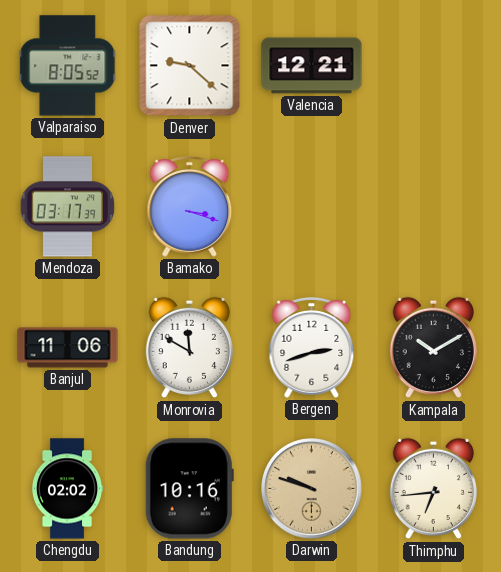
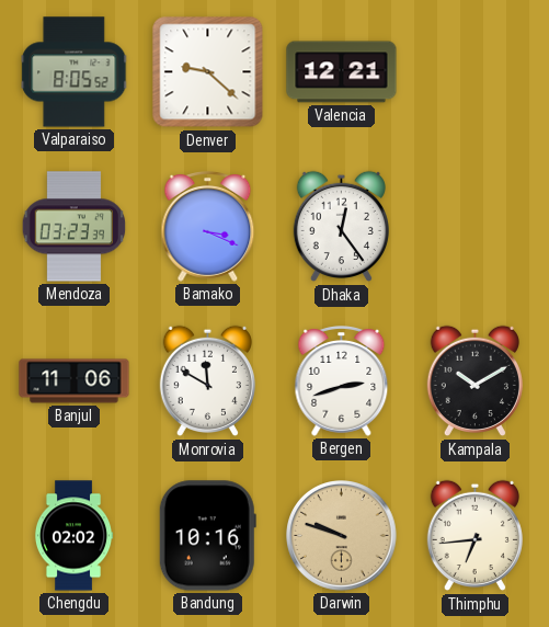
Mendoza: 03:17 -> 03:23 (75, 227)
Bamako: 3:18 -> 3:19 (208, 227)
Dhaka: none -> 12:24 (341, 227)
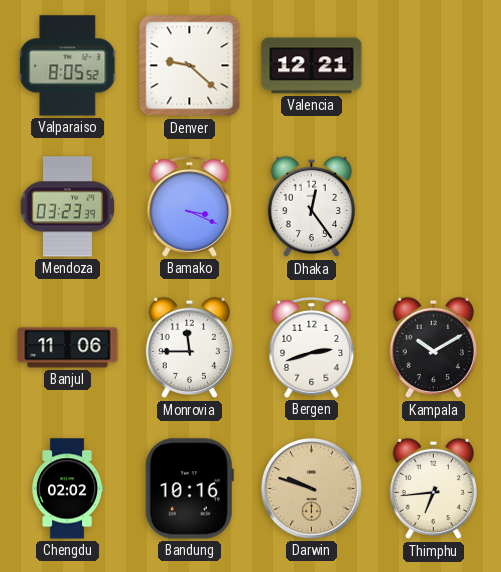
Monrovia: 11:50 -> 11:45 (189, 348)
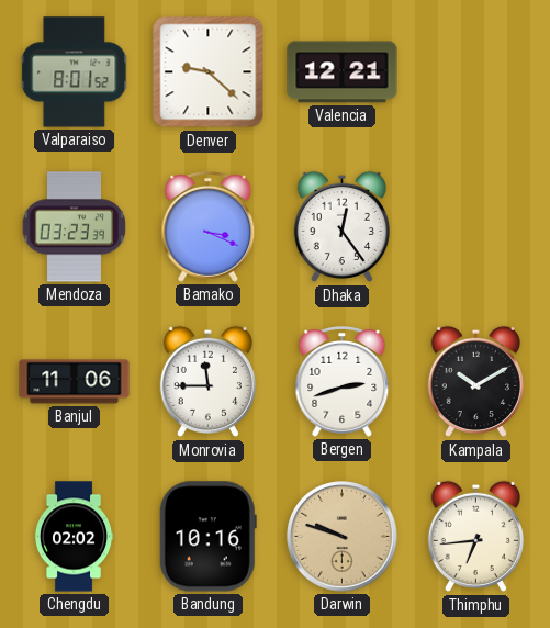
Valparaiso: 8:05 -> 8:01 (75, 72)
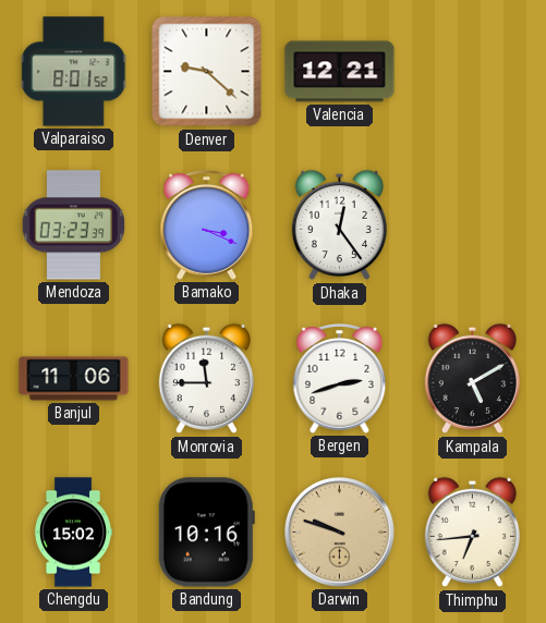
Kampala: 10:10 -> 5:10 (472, 379)
Chengdu: 02:02 -> 15:02 (73, 533)
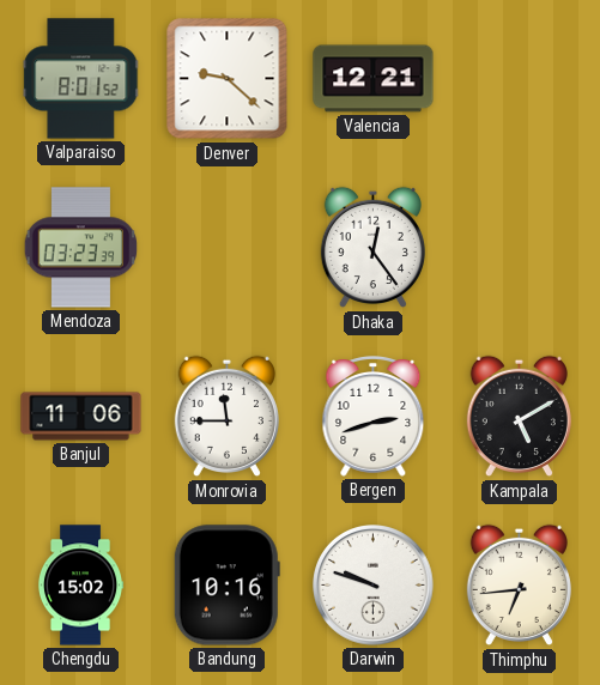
Bamako: 3:19 -> none (207, 225)
Darwin dial: champagne -> white (374, 586)
